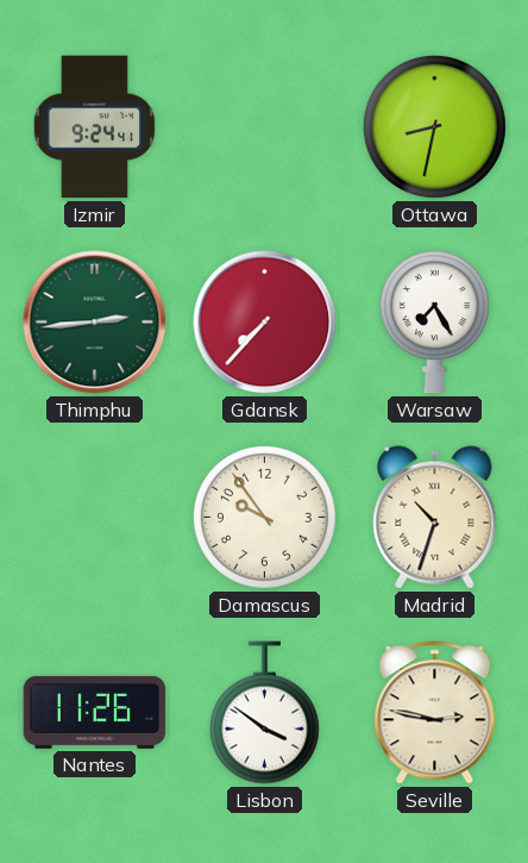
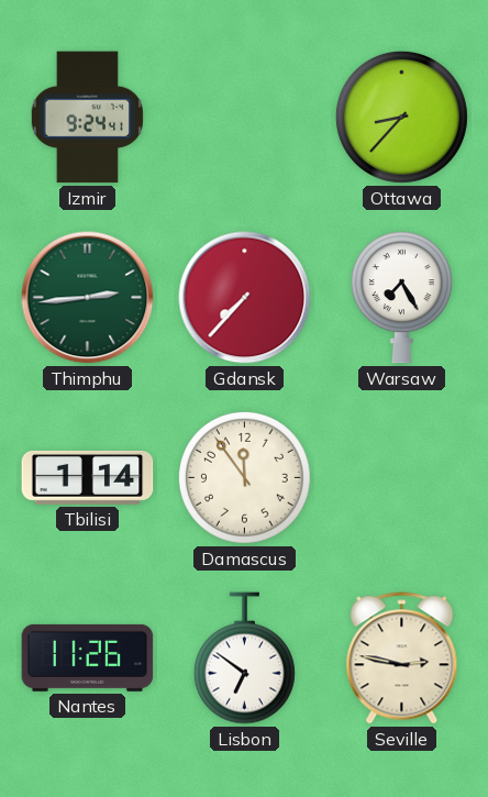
Ottawa: 8:32 -> 8:37 (401, 117)
Tbilisi: none -> 1:14 (88, 477)
Damascus: 9:54 -> 11:54 (244, 477)
Madrid: 10:33 -> none (435, 518)
Lisbon: 3:51 -> 6:51 (244, 658)
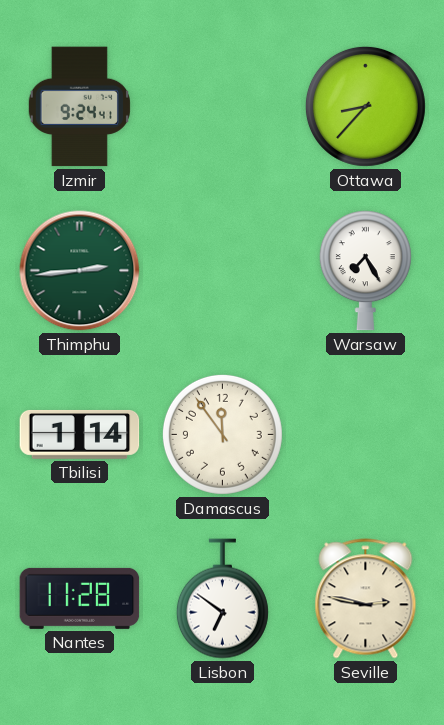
Gdansk: 7:37 -> none (245, 298)
Nantes: 11:26 -> 11:28 (80, 598)
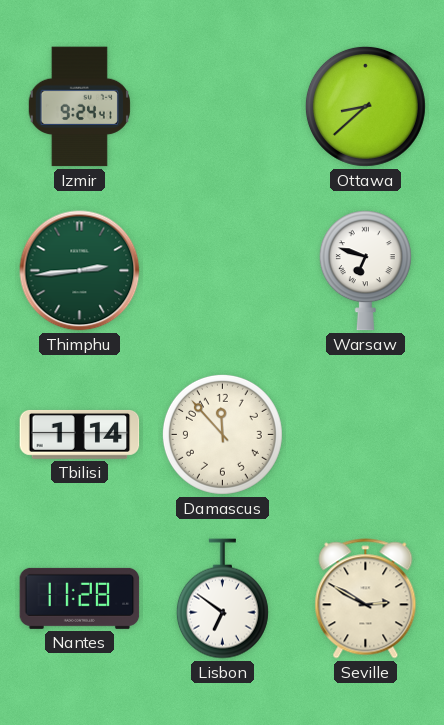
Ottawa: 8:37 -> 8:38 (365, 106)
Warsaw: 7:25 -> 6:48 (365, 271)
Damascus: 11:54 -> 11:53 (222, 434)
Seville: 2:47 -> 2:50 (366, 599)
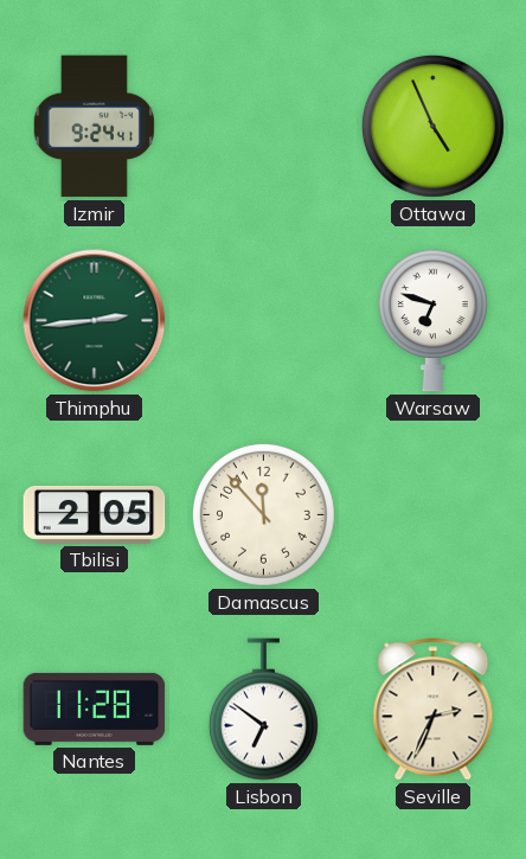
Ottawa: 8:38 -> 4:56 (432, 126)
Tbilisi: 1:14 -> 2:05 (95, 514)
Seville: 2:50 -> 2:34 (434, 710)
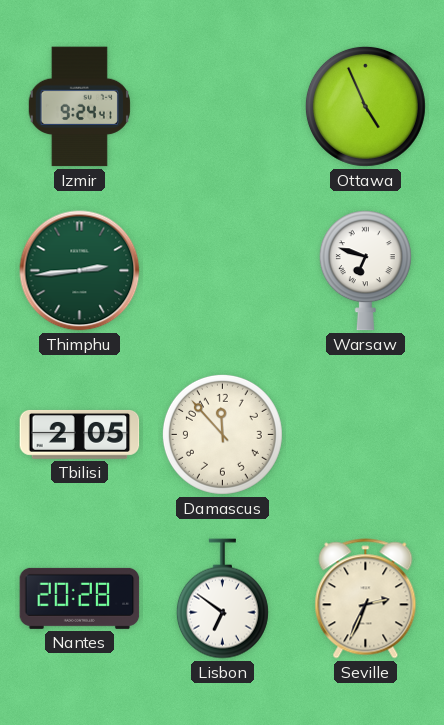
Nantes: 11:28 -> 20:28 (80, 598)
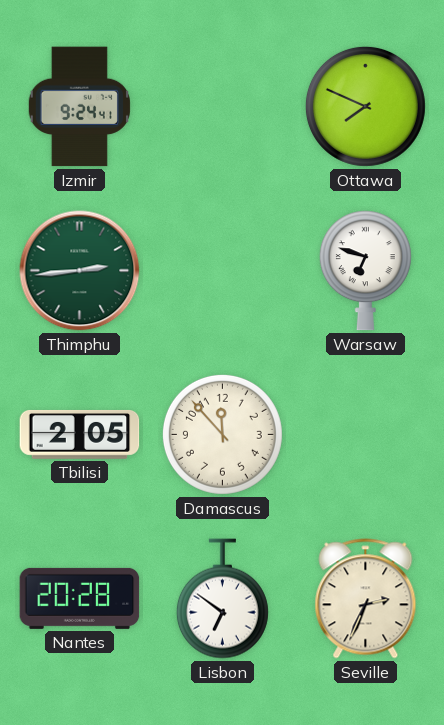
Ottawa: 4:56 -> 7:49 (365, 106)
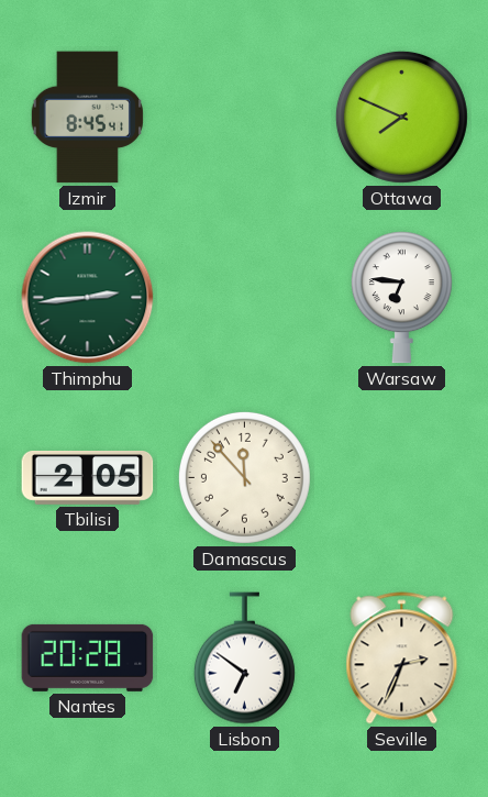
Izmir: 9:24 -> 8:45 (87, 118)
Warsaw: 6:48 -> 6:46 (401, 298)
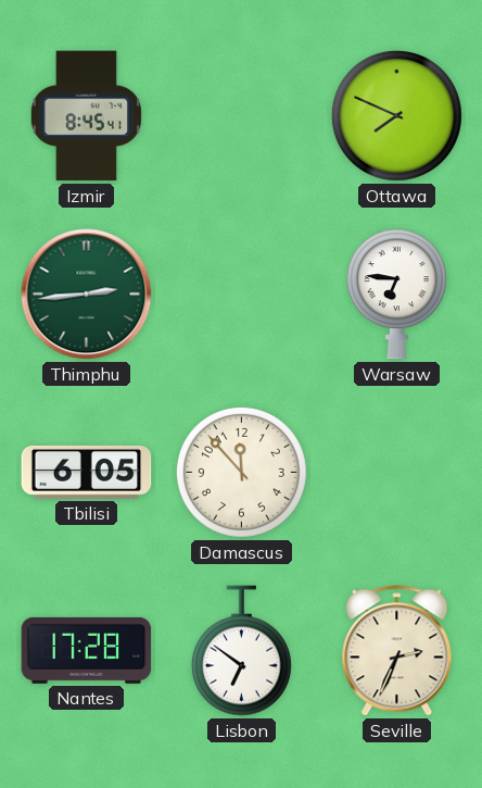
Tbilisi: 2:05 -> 6:05 (87, 472)
Nantes: 20:28 -> 17:28 (87, 650)
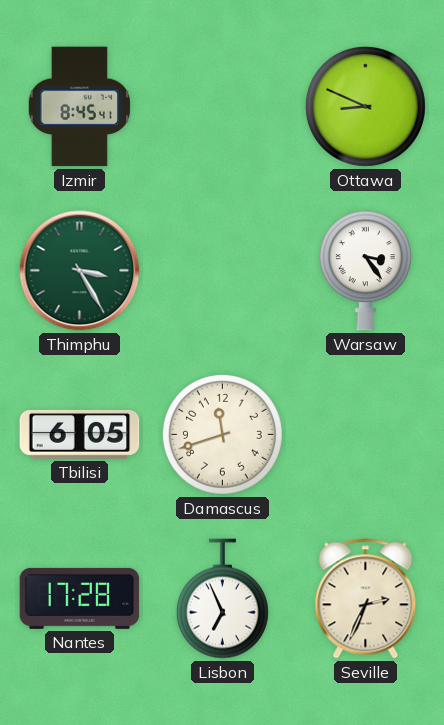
Ottawa: 7:49 -> 8:49 (365, 106)
Thimphu: 2:44 -> 3:25 (80, 271)
Warsaw: 6:46 -> 3:24 (365, 271)
Damascus: 11:53 -> 11:42 (222, 434)
Lisbon: 6:51 -> 6:56 (222, 599)
